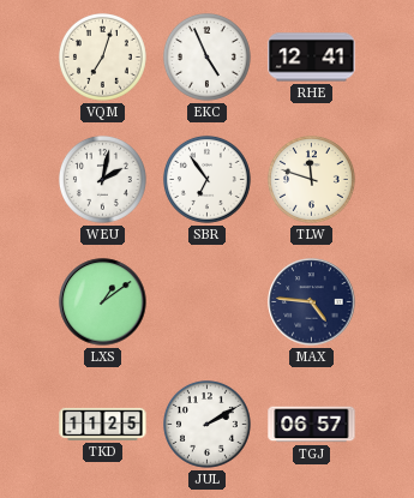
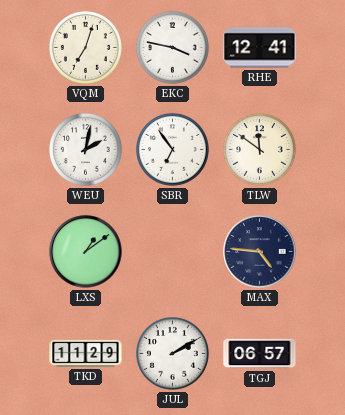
EKC: 4:56 -> 3:47 (173, 48)
TLW: 11:48 -> 11:51 (260, 150)
TKD: 11:25 -> 11:29 (86, 353)
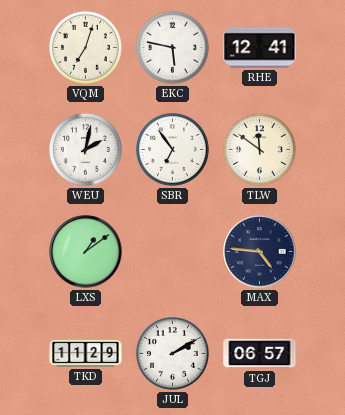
EKC: 3:47 -> 5:47 (173, 48)
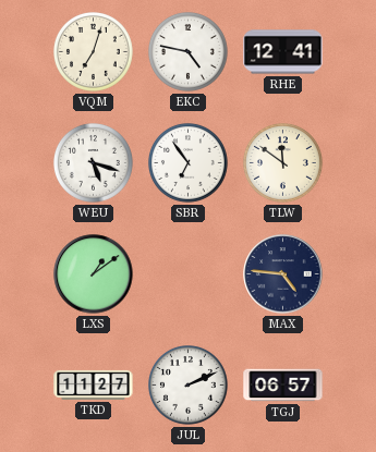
EKC: 5:47 -> 4:47 (189, 52)
WEU: 2:02 -> 5:18 (94, 163)
TKD: 11:29 -> 11:27 (94, 384)
JUL: 2:10 -> 2:11 (189, 386)
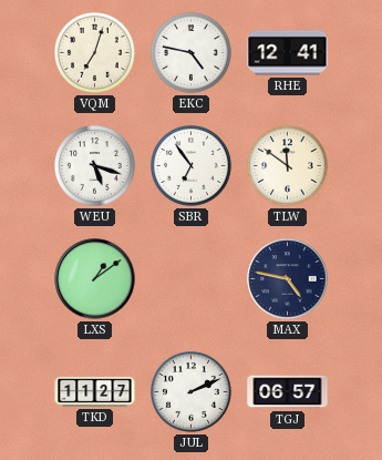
MAX: 4:46 -> 4:47 (288, 279)
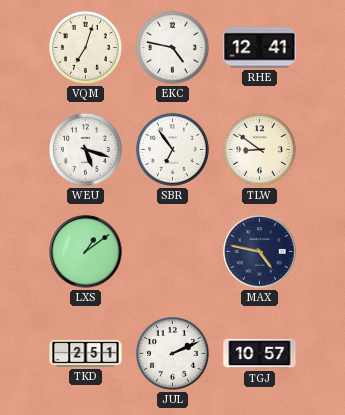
TLW: 11:51 -> 8:51 (260, 150)
TKD: 11:27 -> 2:51 (86, 353)
TGJ: 06:57 -> 10:57 (260, 354)
